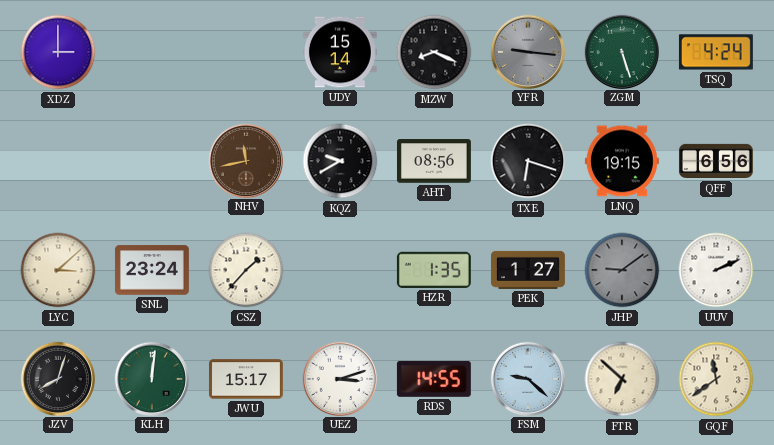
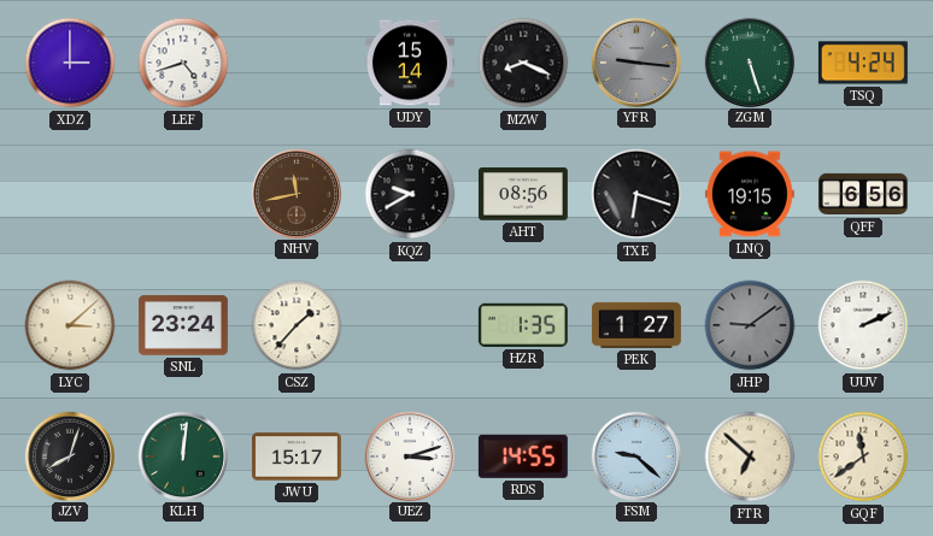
LEF: none -> 4:42 (183, 63)
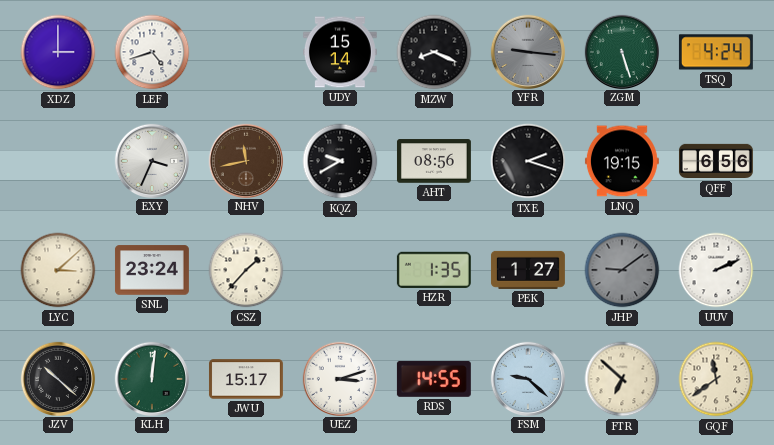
EXY: none -> 3:34 (151, 160)
TXE: 6:18 -> 2:18 (528, 161)
JZV: 8:03 -> 10:22 (57, 378)
